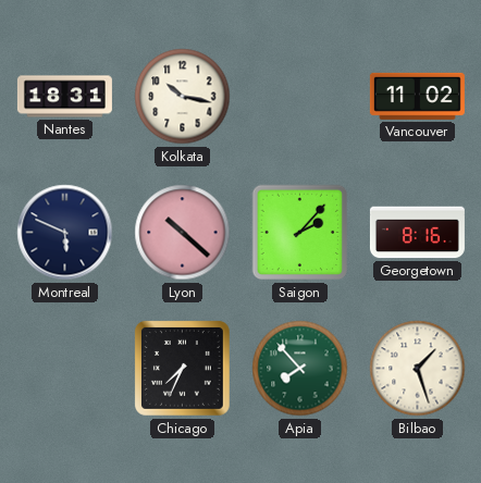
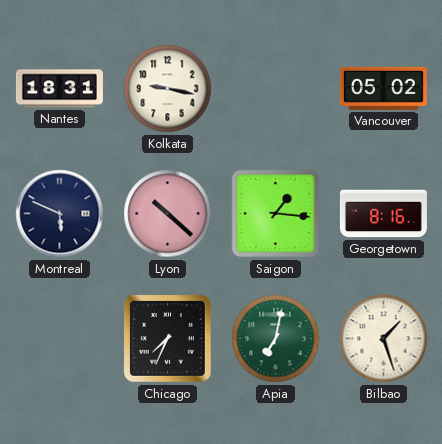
Kolkata: 10:17 -> 9:17 (168, 89)
Vancouver: 11:02 -> 05:02 (383, 88)
Saigon: 2:07 -> 1:16 (276, 214)
Apia: 7:53 -> 7:02 (276, 339)
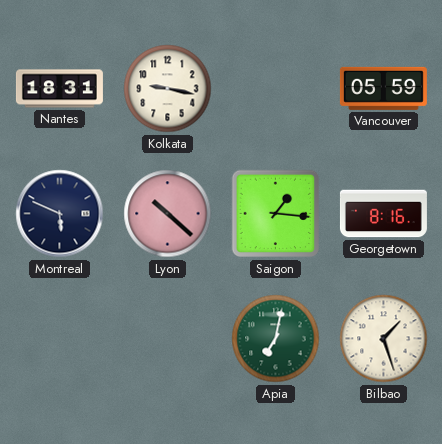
Vancouver: 05:02 -> 05:59 (383, 88)
Chicago: 7:34 -> none (168, 339)
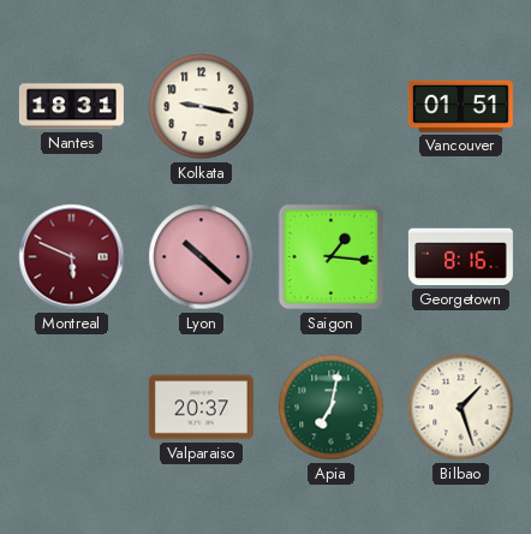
Vancouver: 05:59 -> 01:51 (460, 106)
Montreal dial: navy -> burgundy (72, 257)
Valparaiso: none -> 20:37 (201, 408)
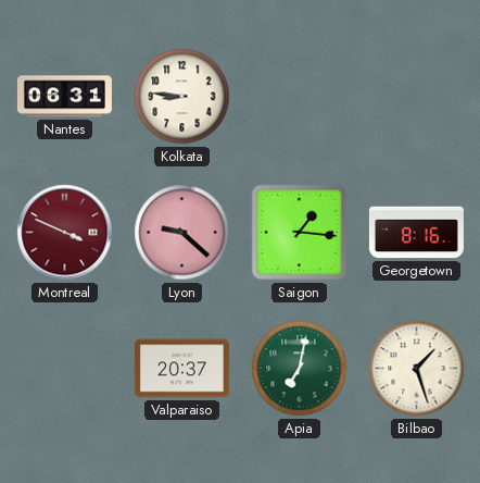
Nantes: 18:31 -> 06:31 (64, 97)
Kolkata: 9:17 -> 8:46 (182, 97)
Vancouver: 01:51 -> none (460, 106)
Montreal: 5:49 -> 3:49 (65, 233)
Lyon: 10:22 -> 9:22 (182, 233)
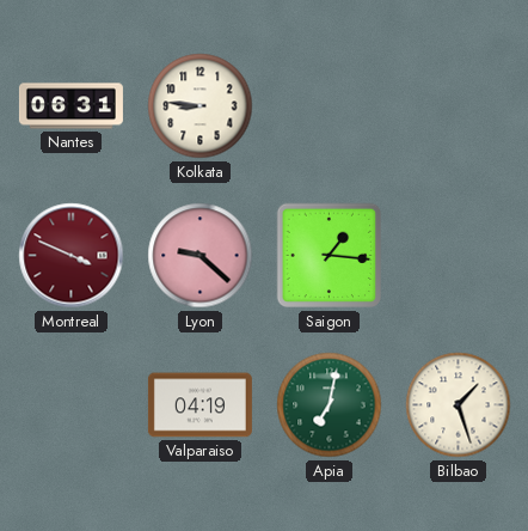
Georgetown: 8:16 -> none (416, 233)
Valparaiso: 20:37 -> 04:19 (199, 405)
